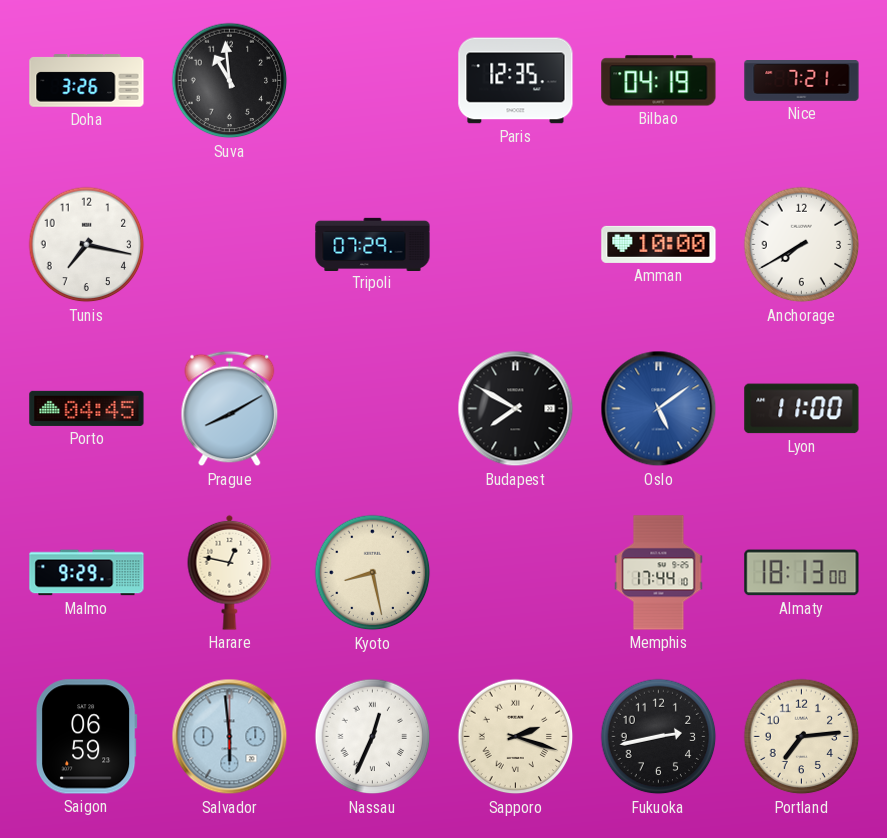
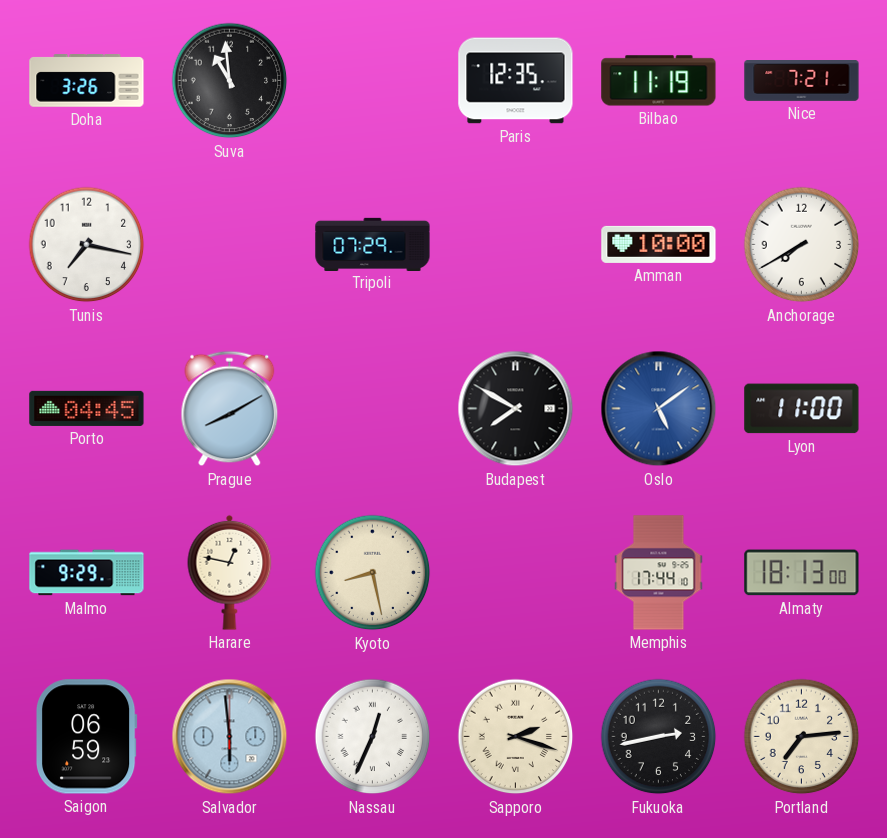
Bilbao: 04:19 -> 11:19 (659, 81)
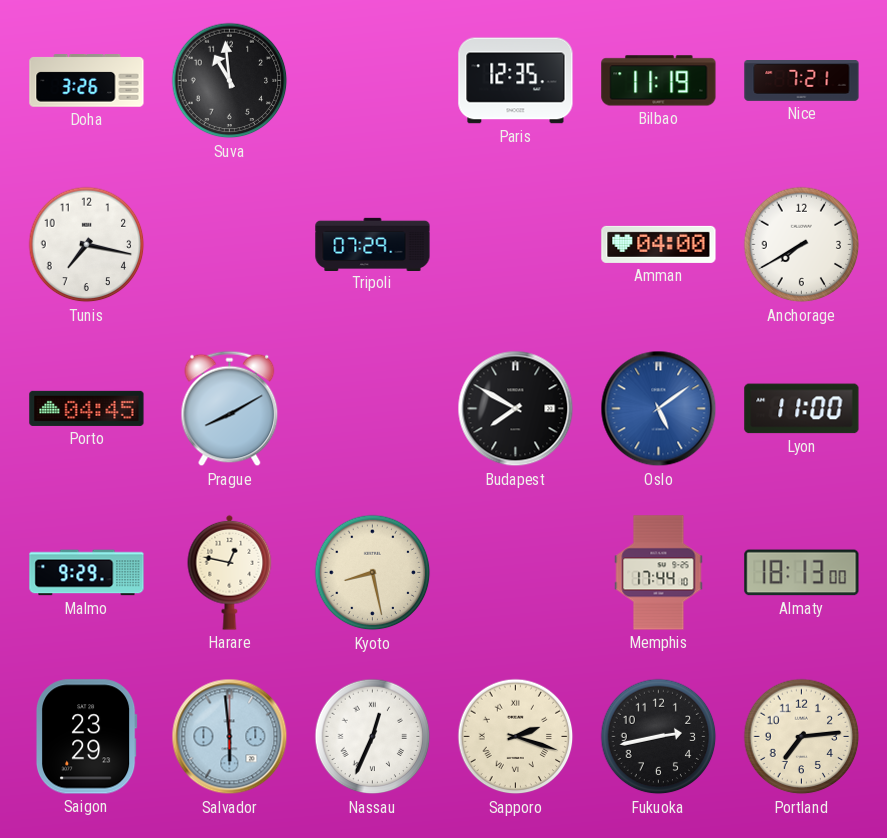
Amman: 10:00 -> 04:00 (659, 244)
Saigon: 06:59 -> 23:29 (86, 737)
